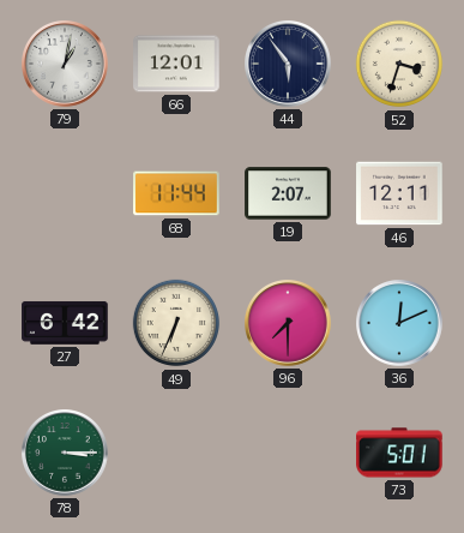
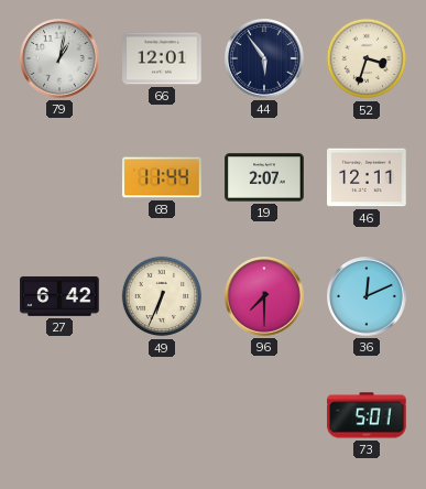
78: 3:15 -> none (66, 454)
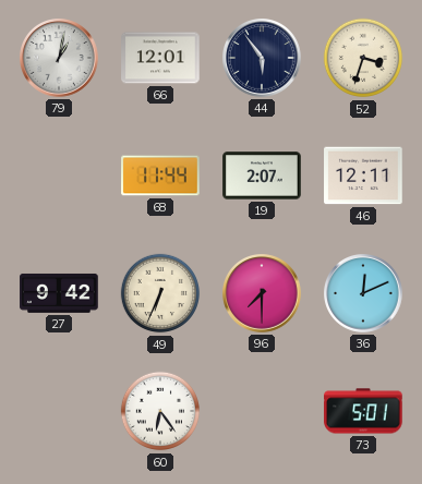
27: 6:42 -> 9:42 (59, 293)
60: none -> 6:24 (160, 411)
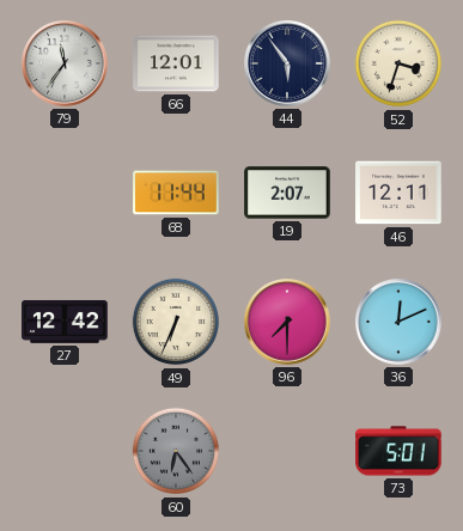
79: 1:02 -> 11:36 (66, 65)
27: 9:42 -> 12:42 (65, 322)
60 dial: white -> grey (176, 451)
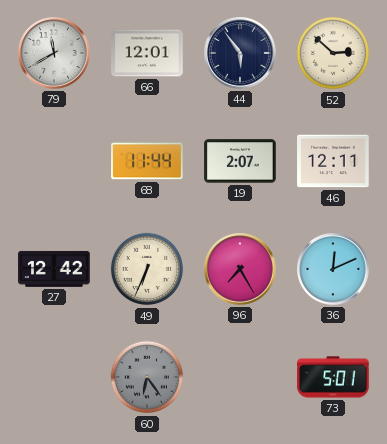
79: 11:36 -> 11:40 (55, 54)
52: 3:33 -> 2:52 (333, 53)
96: 7:30 -> 7:25 (241, 270)
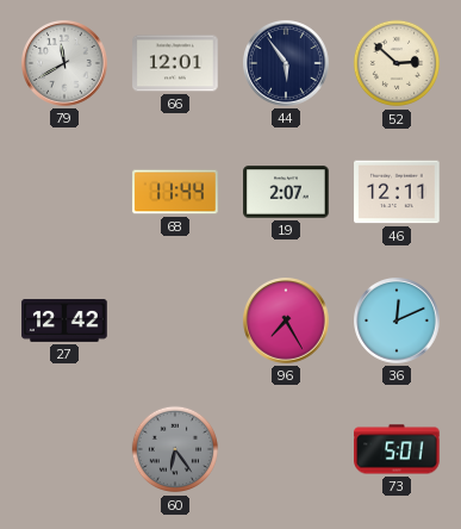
49: 6:34 -> none (147, 269)
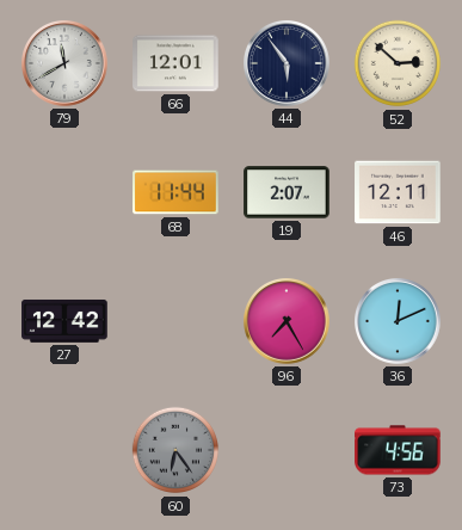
73: 5:01 -> 4:56 (398, 450)
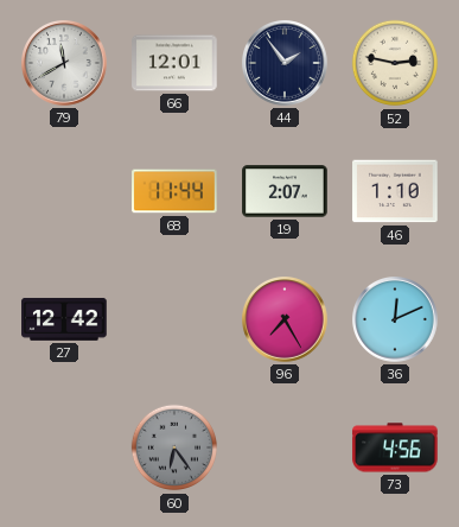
44: 5:54 -> 1:54 (286, 64)
52: 2:52 -> 2:47 (395, 63)
46: 12:11 -> 1:10 (395, 191)
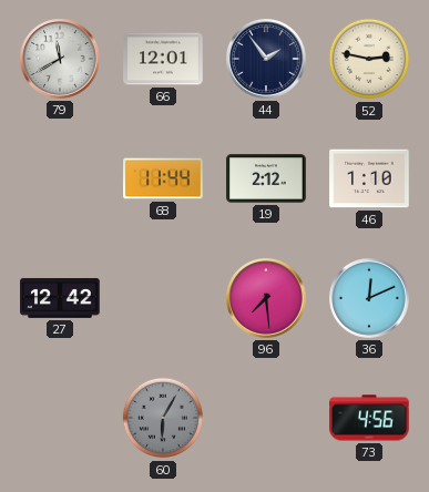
19: 2:07 -> 2:12 (266, 178)
96: 7:25 -> 7:29 (267, 299)
60: 6:24 -> 6:05 (163, 418)
